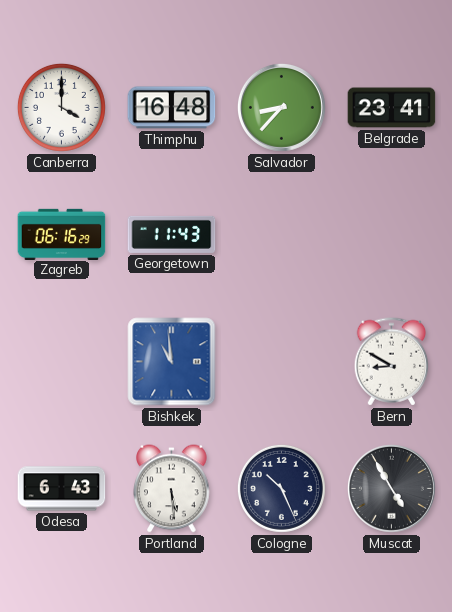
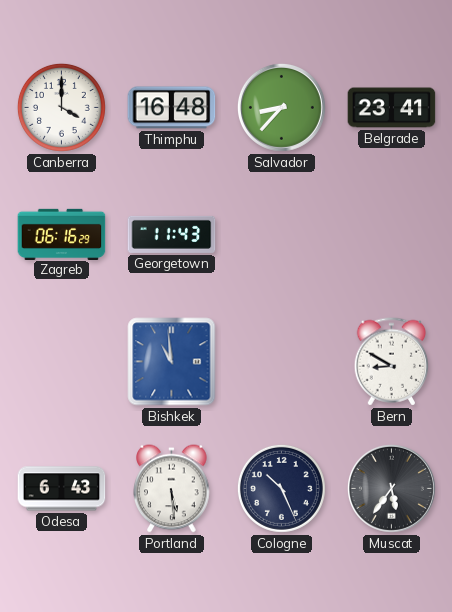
Muscat: 4:55 -> 5:36 (391, 488)
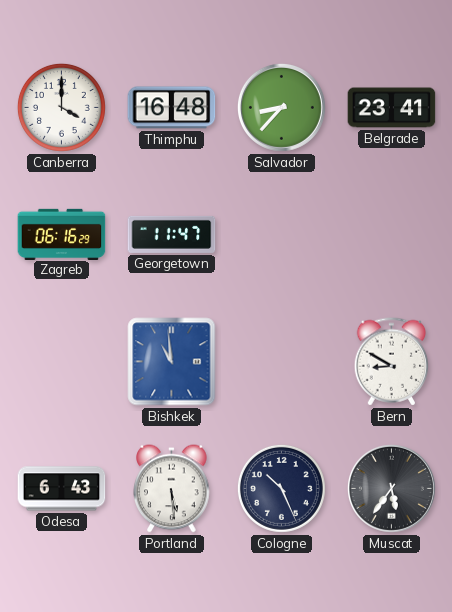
Georgetown: 11:43 -> 11:47 (172, 234)
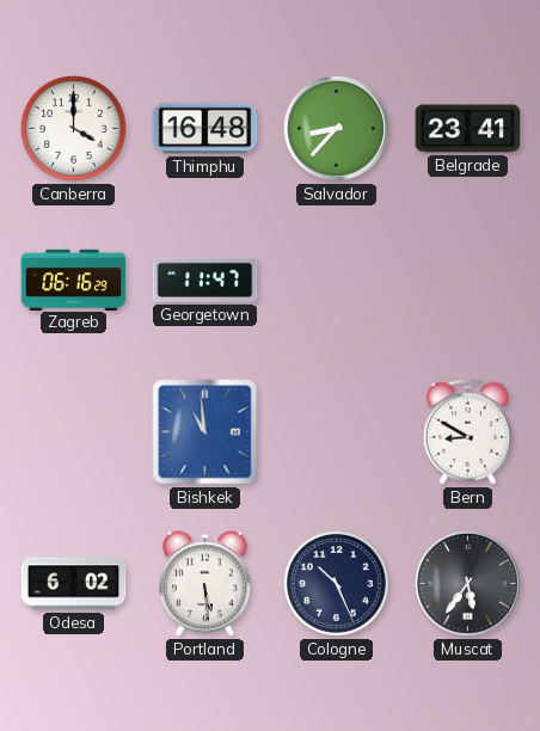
Odesa: 6:43 -> 6:02 (74, 584)
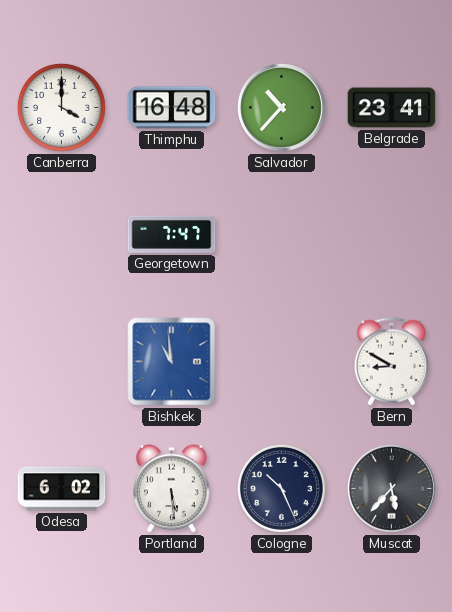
Salvador: 8:37 -> 10:37 (281, 107)
Zagreb: 06:16 -> none (74, 279)
Georgetown: 11:47 -> 7:47 (172, 234)
Muscat: 5:36 -> 5:37 (391, 488)
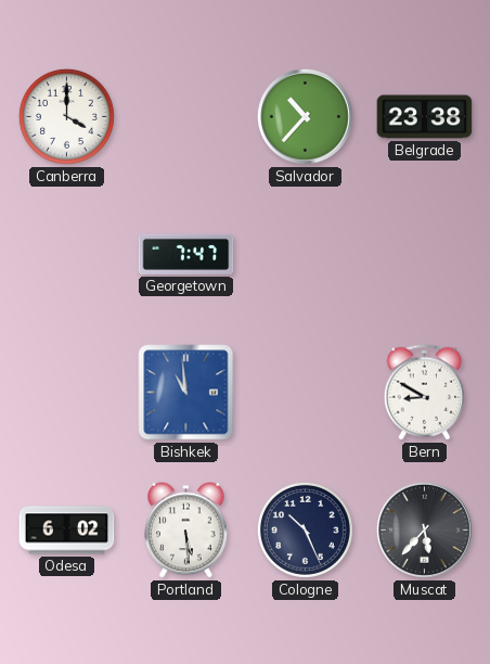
Thimphu: 16:48 -> none (172, 108)
Belgrade: 23:41 -> 23:38 (425, 117)
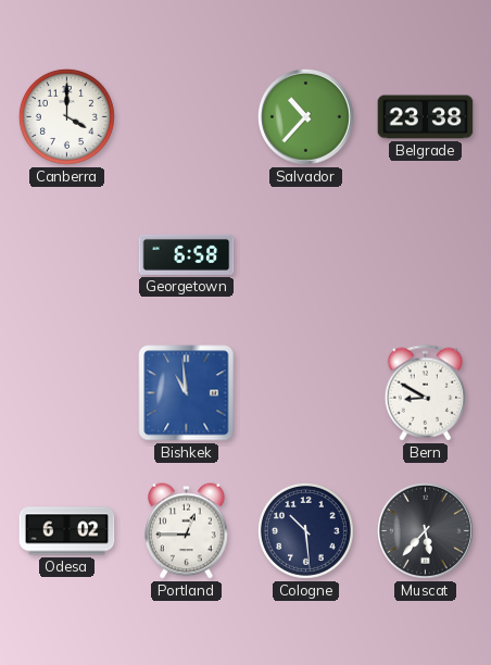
Georgetown: 7:47 -> 6:58 (187, 254)
Portland: 5:29 -> 12:45 (187, 531)
Cologne: 10:26 -> 10:29 (305, 530)
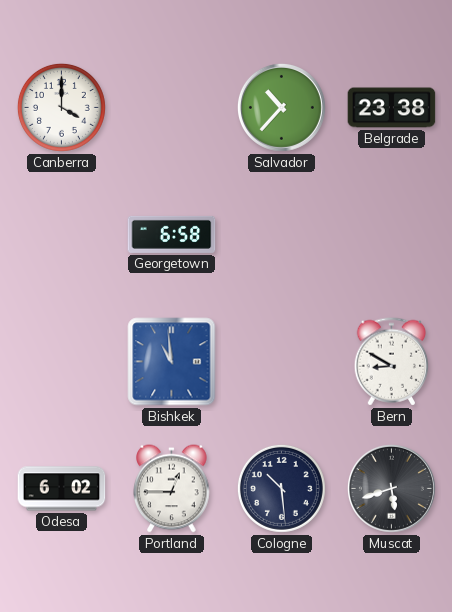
Muscat: 5:37 -> 5:42 (391, 488)
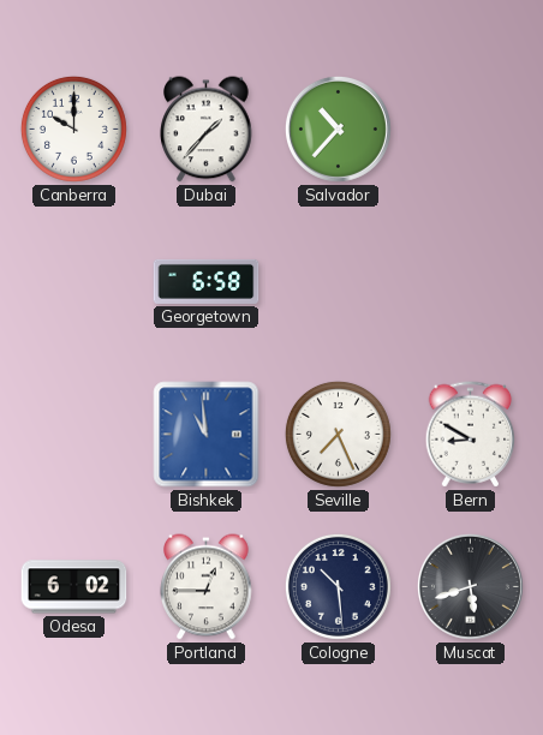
Canberra: 4:00 -> 10:00 (73, 129)
Dubai: none -> 1:37 (207, 130)
Belgrade: 23:38 -> none (392, 108)
Seville: none -> 7:26 (338, 434)
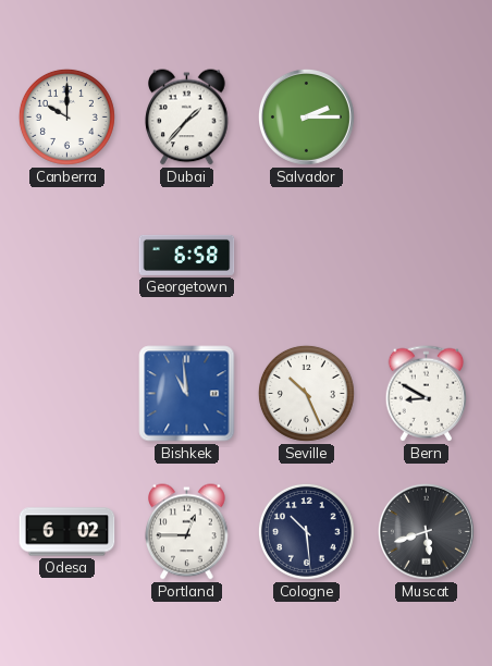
Salvador: 10:37 -> 2:15 (306, 116)
Seville: 7:26 -> 10:26 (306, 393)
